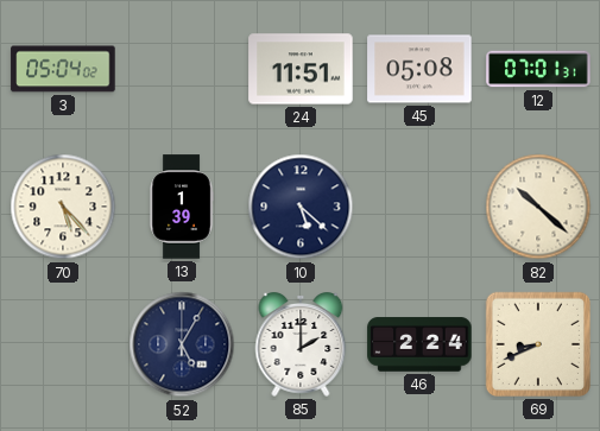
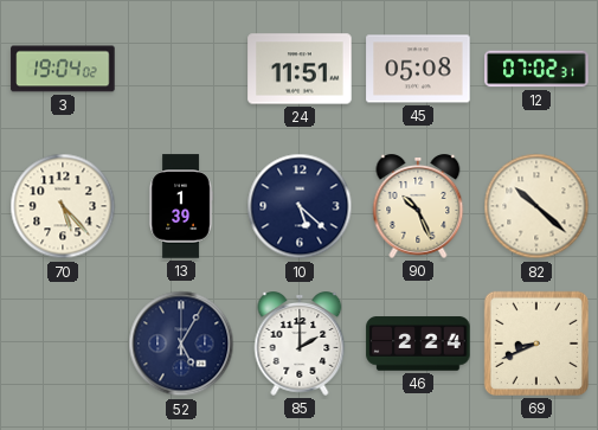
3: 05:04 -> 19:04 (63, 69)
12: 07:01 -> 07:02 (536, 69)
90: none -> 10:26 (418, 207)
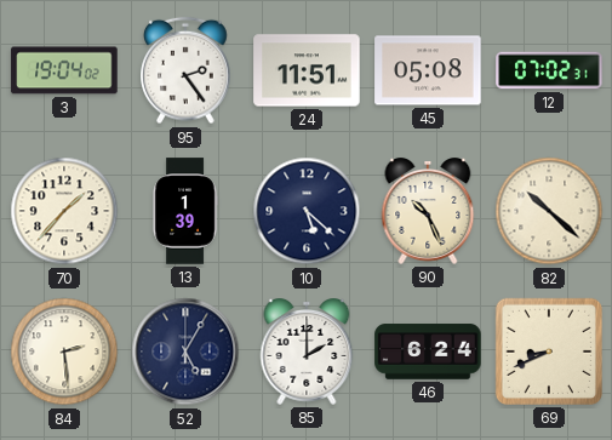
95: none -> 2:24 (185, 70)
70: 5:23 -> 1:37 (64, 211)
84: none -> 2:29 (64, 352)
46: 2:24 -> 6:24 (428, 352)
